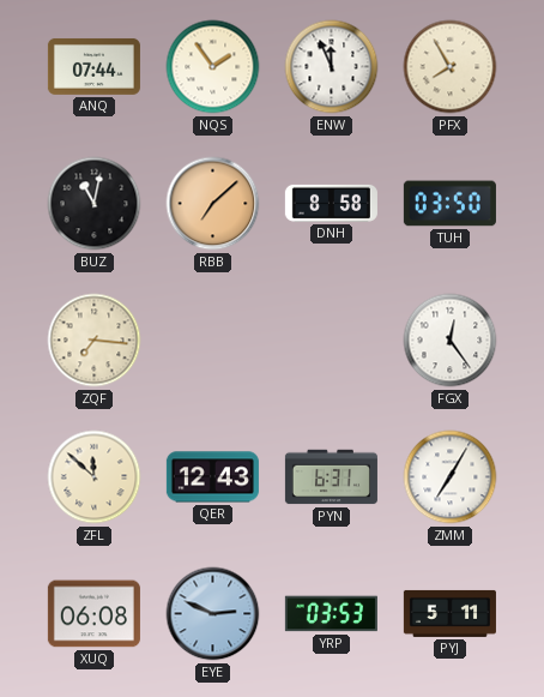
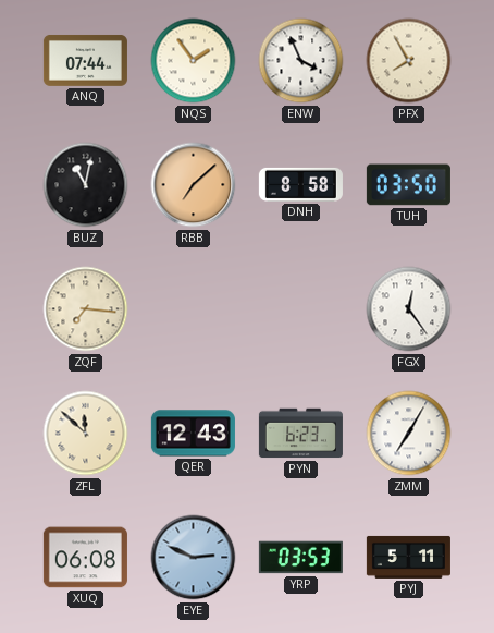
ENW: 11:56 -> 3:56 (301, 61)
PYN: 6:31 -> 6:23 (300, 434)
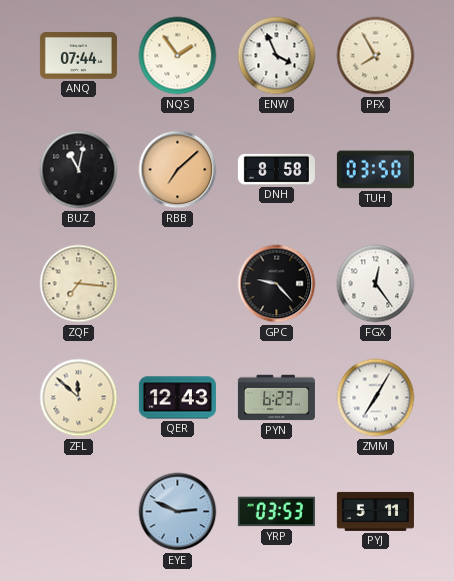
GPC: none -> 9:23 (277, 284)
XUQ: 06:08 -> none (85, 558)
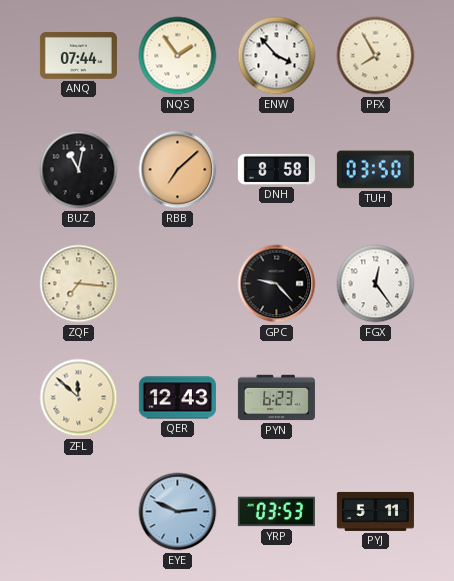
ENW: 3:56 -> 3:53 (277, 56)
ZMM: 7:05 -> none (376, 398)
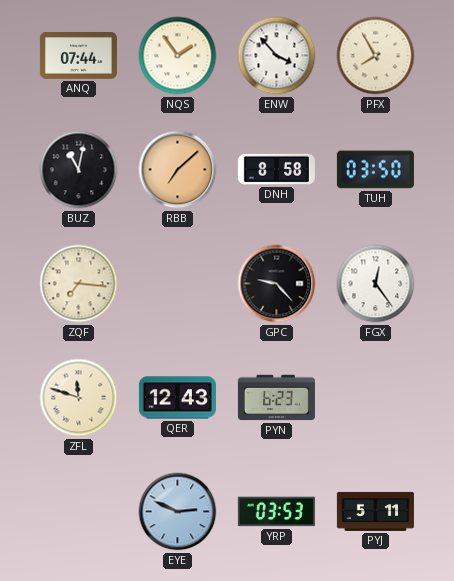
ZFL: 11:52 -> 11:48 (79, 398)
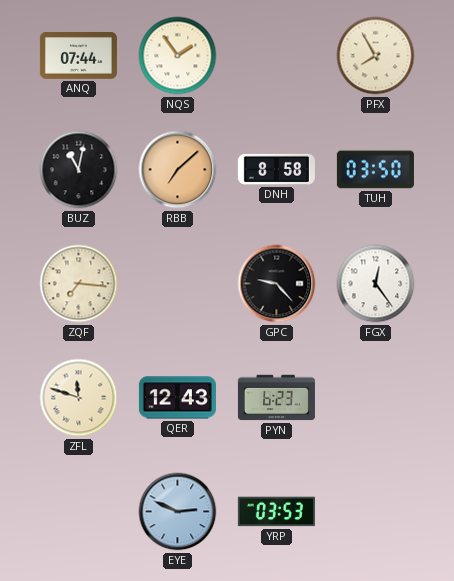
ENW: 3:53 -> none (277, 56)
PYJ: 5:11 -> none (375, 511)
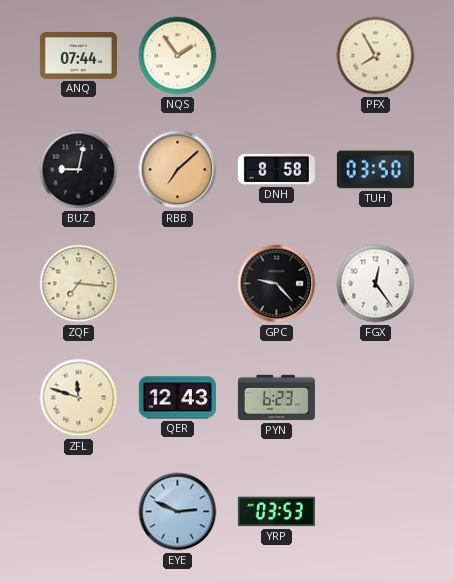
BUZ: 11:02 -> 9:02 (79, 170)
